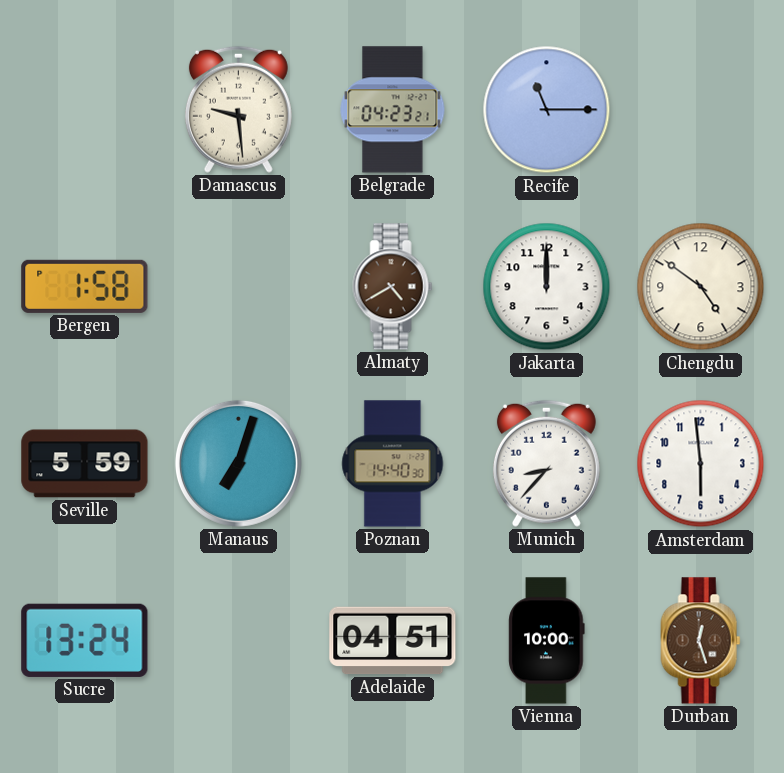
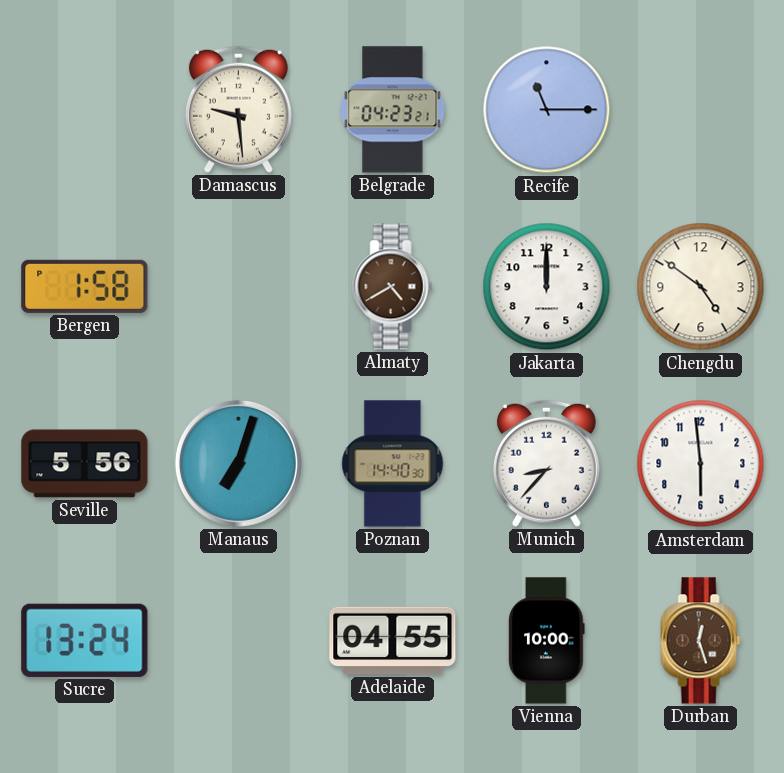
Seville: 5:59 -> 5:56 (85, 464)
Adelaide: 04:51 -> 04:55 (393, 641)
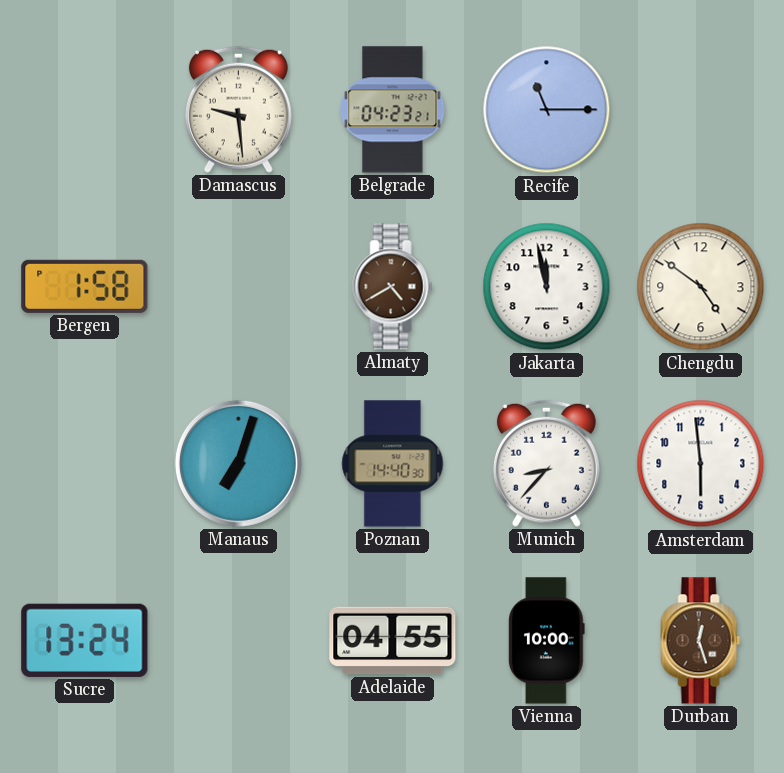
Jakarta: 12:00 -> 11:58 (547, 287)
Seville: 5:56 -> none (85, 464)
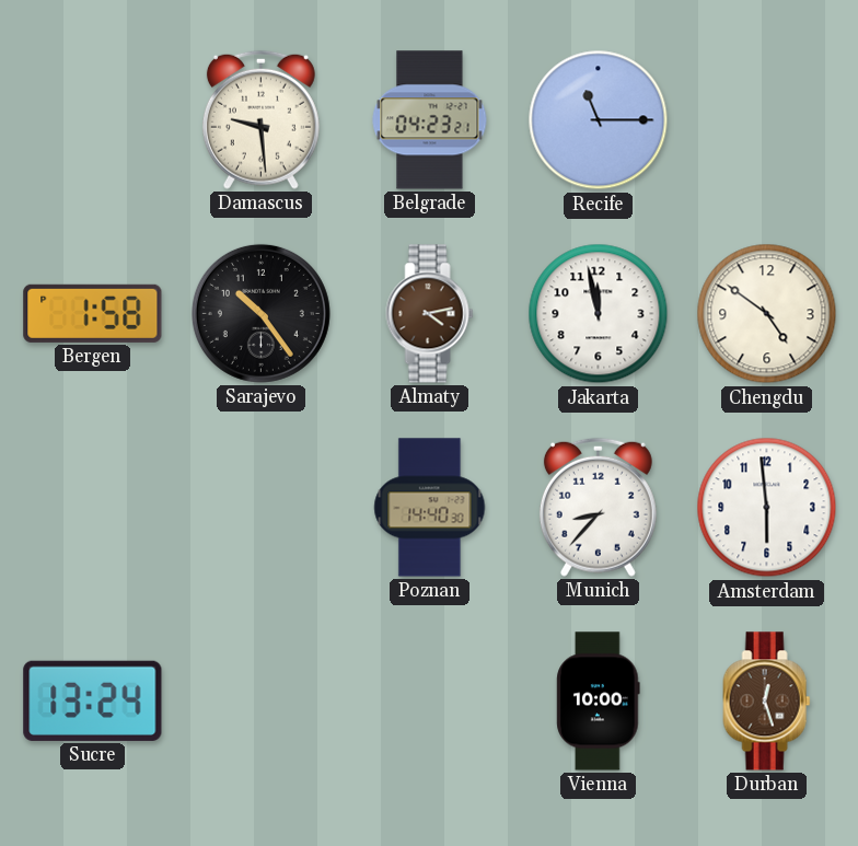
Sarajevo: none -> 10:24 (260, 313)
Almaty: 4:40 -> 4:13 (430, 314)
Manaus: 7:03 -> none (238, 463)
Adelaide: 04:55 -> none (393, 641)
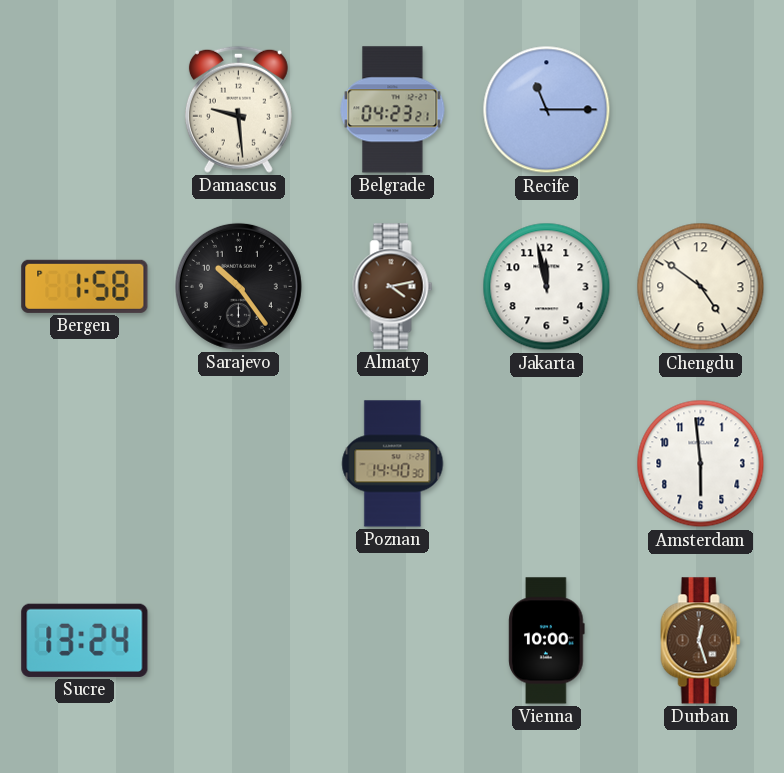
Munich: 8:37 -> none (598, 507)
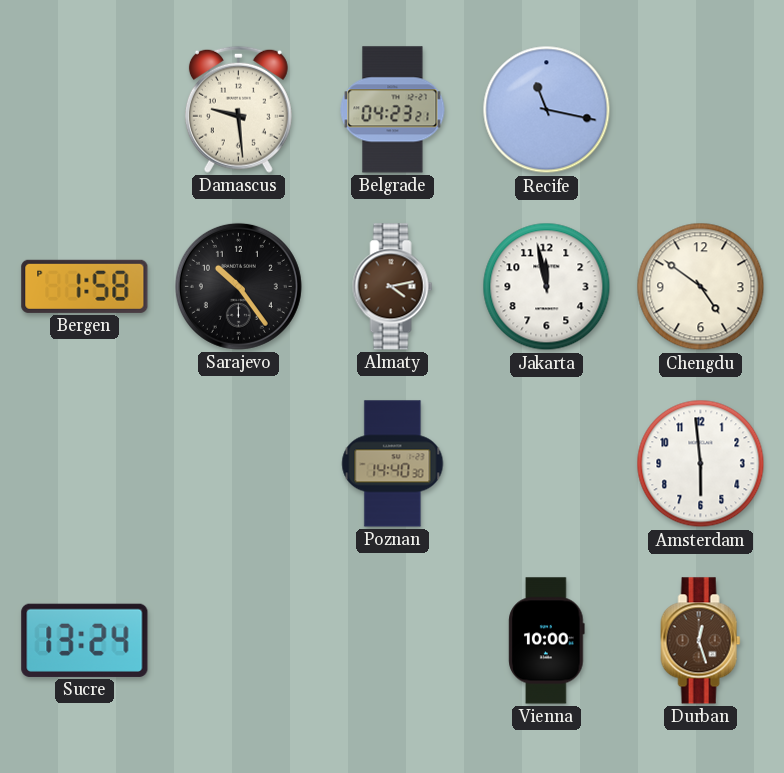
Recife: 11:15 -> 11:17 (547, 110)
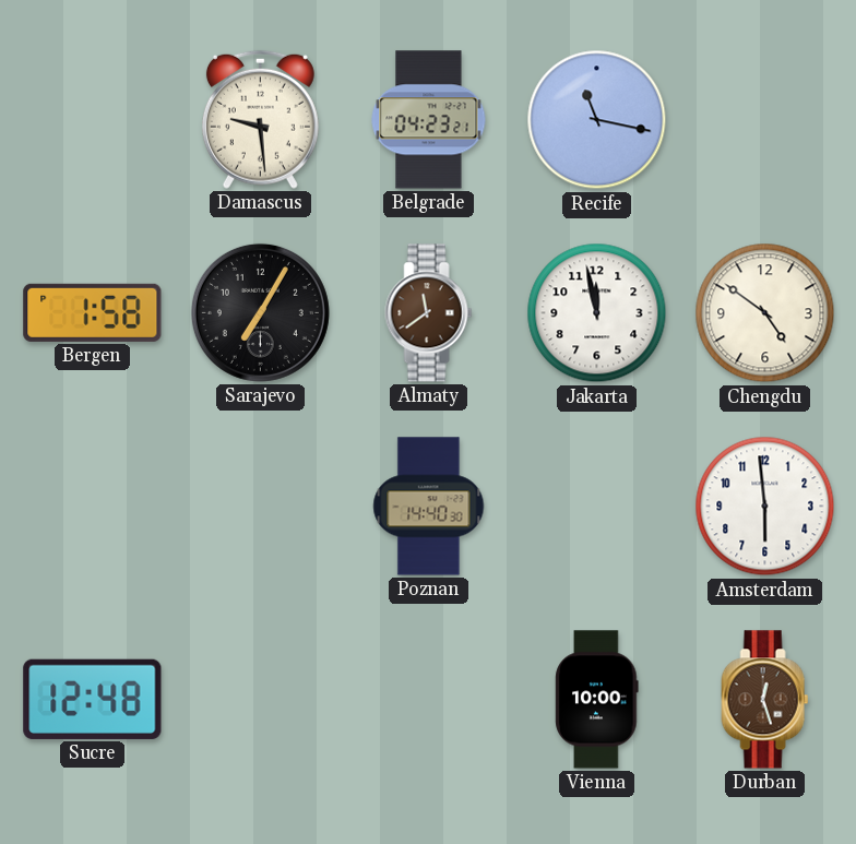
Sarajevo: 10:24 -> 7:05 (260, 312)
Almaty: 4:13 -> 11:39 (429, 313)
Sucre: 13:24 -> 12:48 (93, 699)
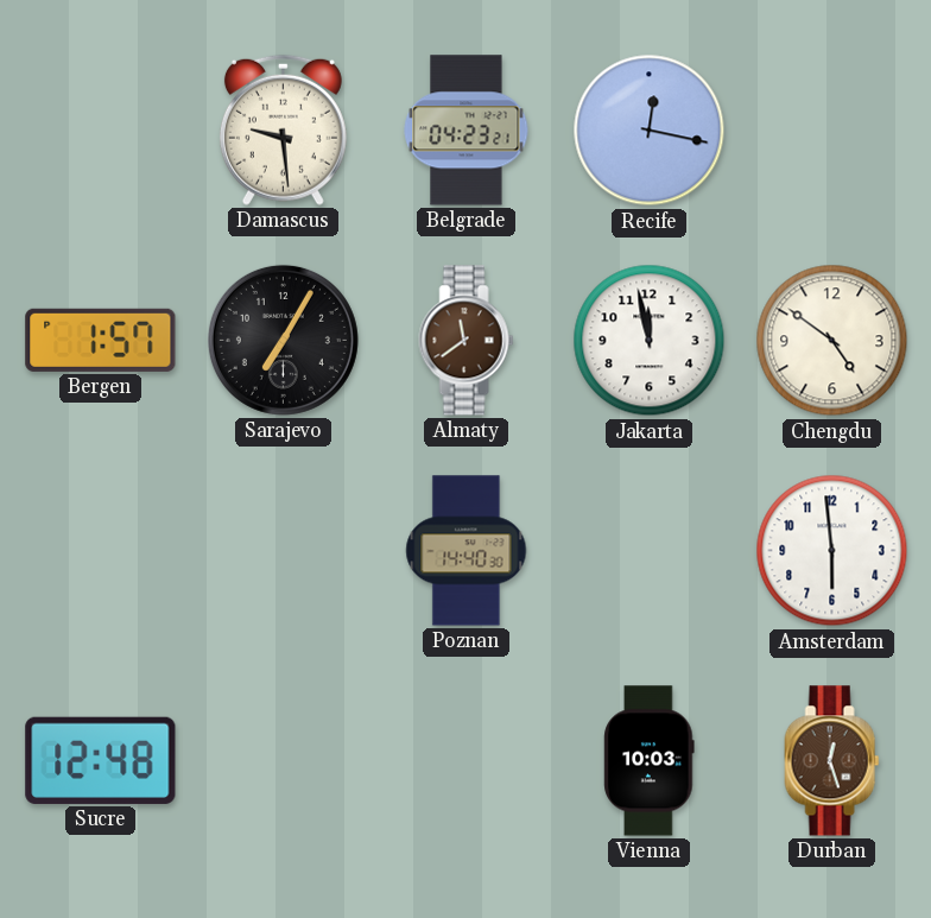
Recife: 11:17 -> 12:17 (650, 131)
Bergen: 1:58 -> 1:57 (101, 340)
Vienna: 10:00 -> 10:03 (650, 761)
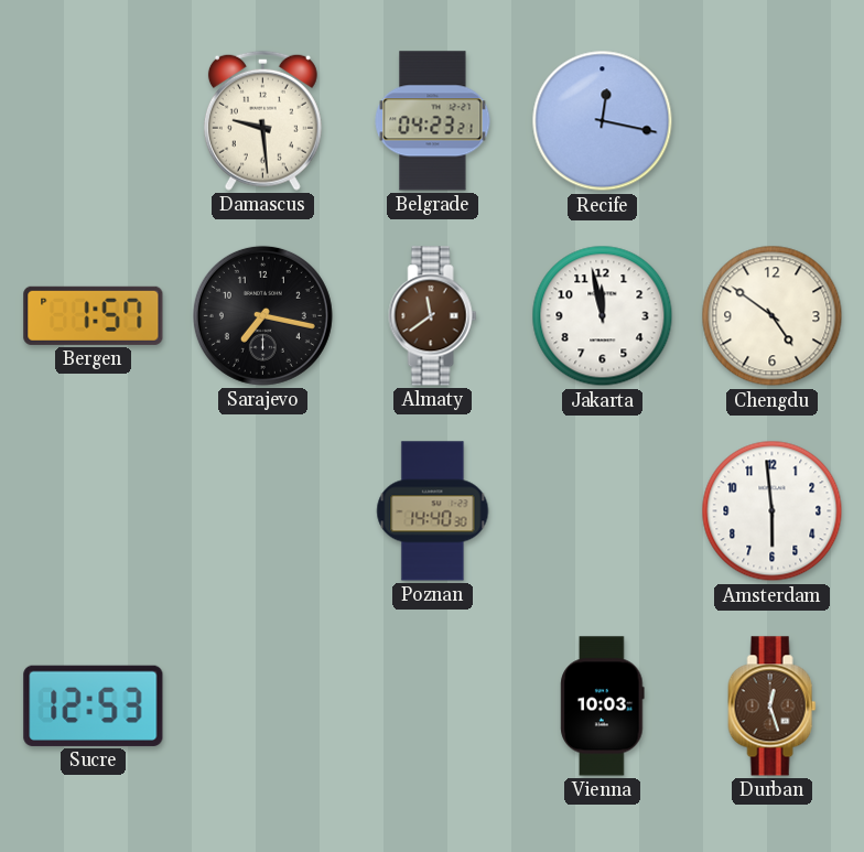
Sarajevo: 7:05 -> 7:17 (262, 315)
Sucre: 12:48 -> 12:53 (94, 705)
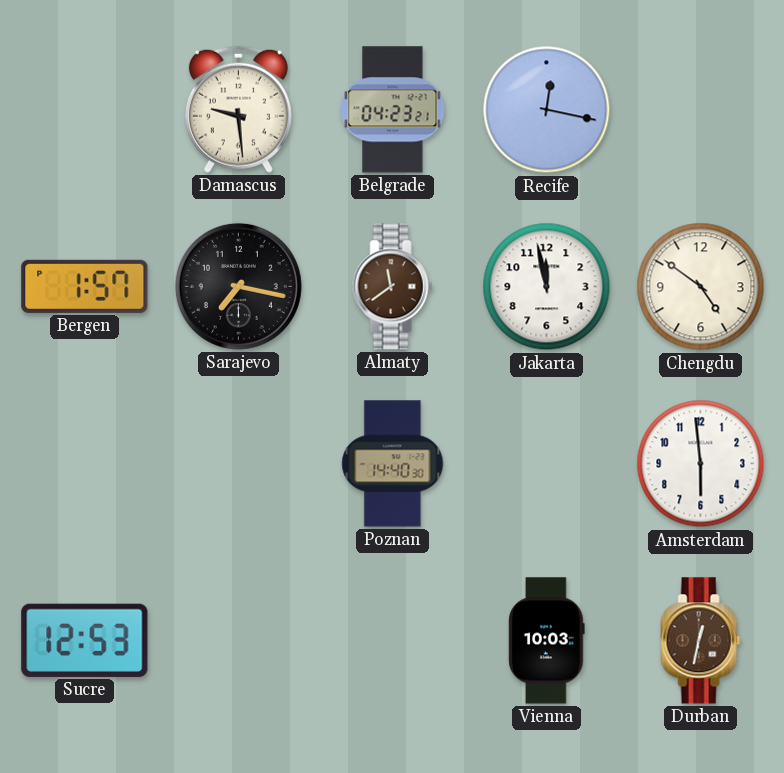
Durban: 12:27 -> 12:32 (701, 641)
